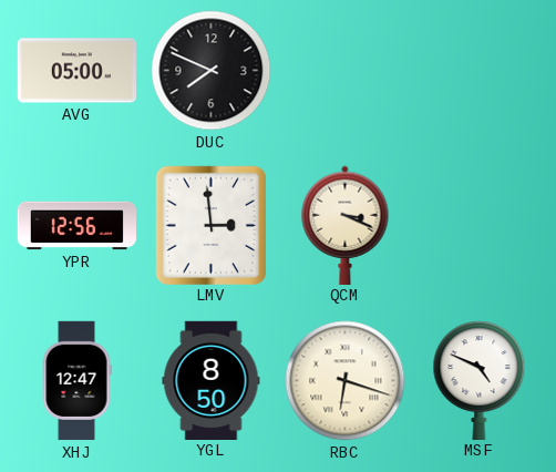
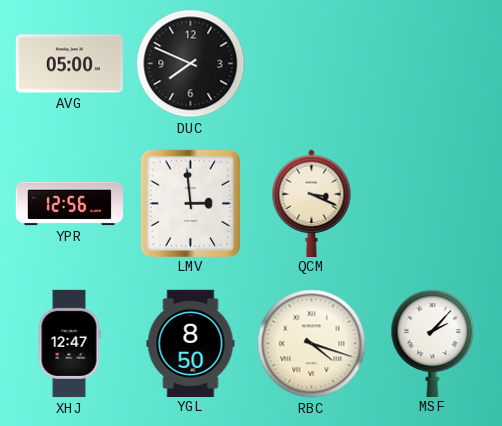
RBC: 6:18 -> 4:18 (312, 344)
MSF: 4:49 -> 2:07 (433, 343)
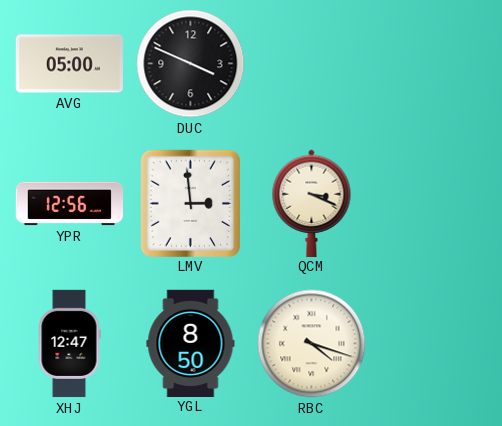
DUC: 7:49 -> 3:49 (191, 64)
MSF: 2:07 -> none (433, 343)
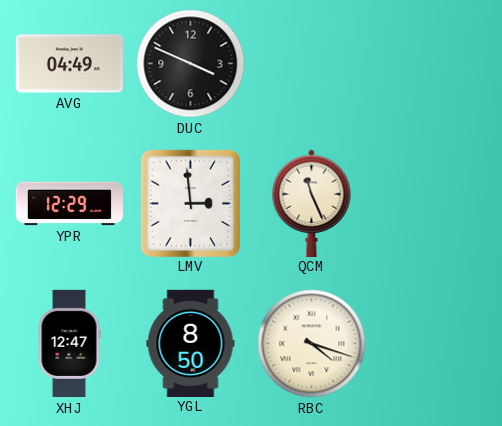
AVG: 05:00 -> 04:49 (69, 64)
YPR: 12:56 -> 12:29 (69, 204)
QCM: 3:19 -> 11:26 (312, 203)
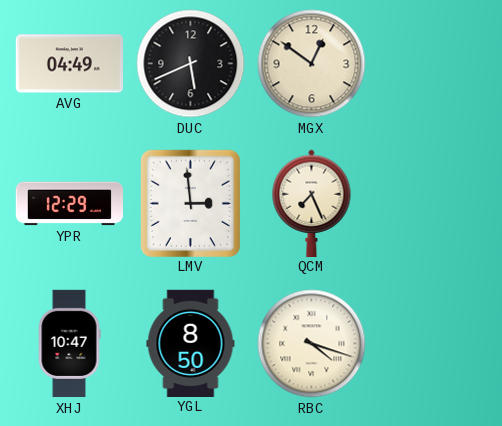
DUC: 3:49 -> 5:41 (191, 64)
MGX: none -> 12:51 (312, 64)
QCM: 11:26 -> 7:26 (312, 203)
XHJ: 12:47 -> 10:47 (69, 344)
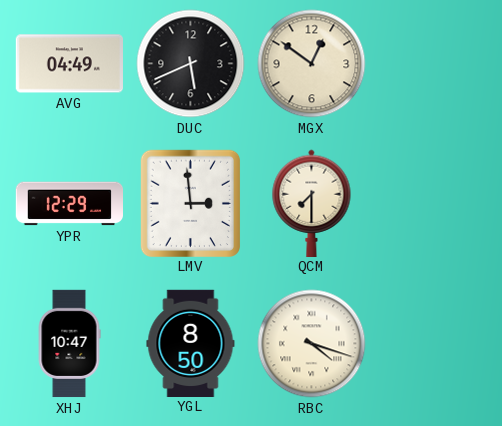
QCM: 7:26 -> 7:30 (312, 203)
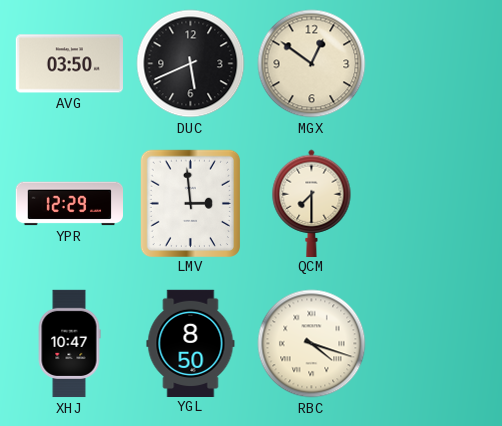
AVG: 04:49 -> 03:50 (69, 64)
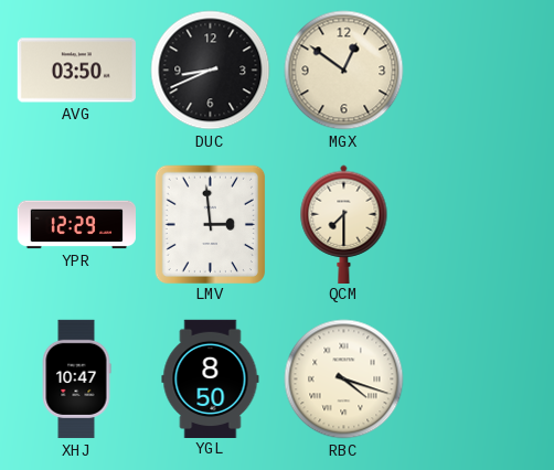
DUC: 5:41 -> 8:41 (211, 71)
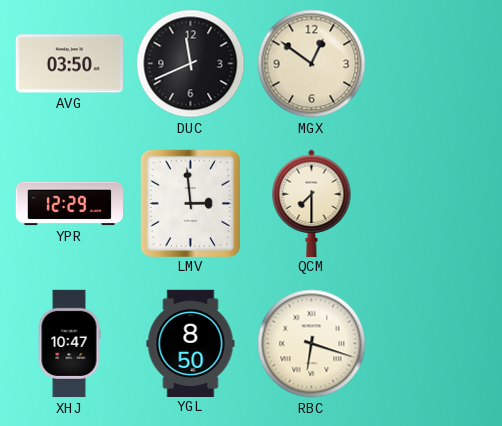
DUC: 8:41 -> 11:41 (191, 64)
RBC: 4:18 -> 6:18 (312, 344)
